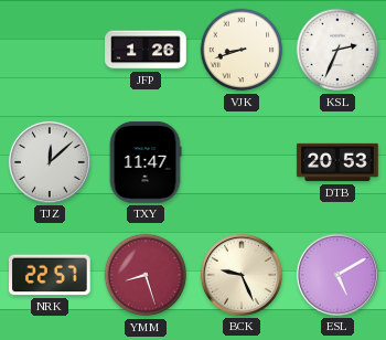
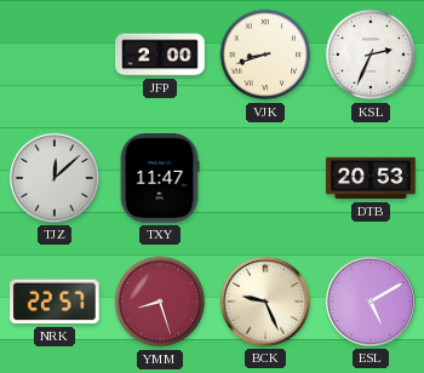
JFP: 1:26 -> 2:00 (160, 54)
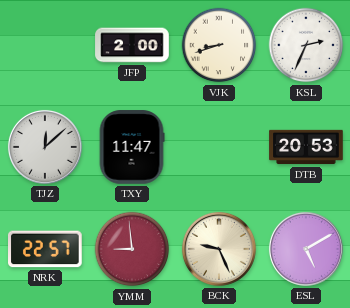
YMM: 8:27 -> 8:59 (132, 249)
